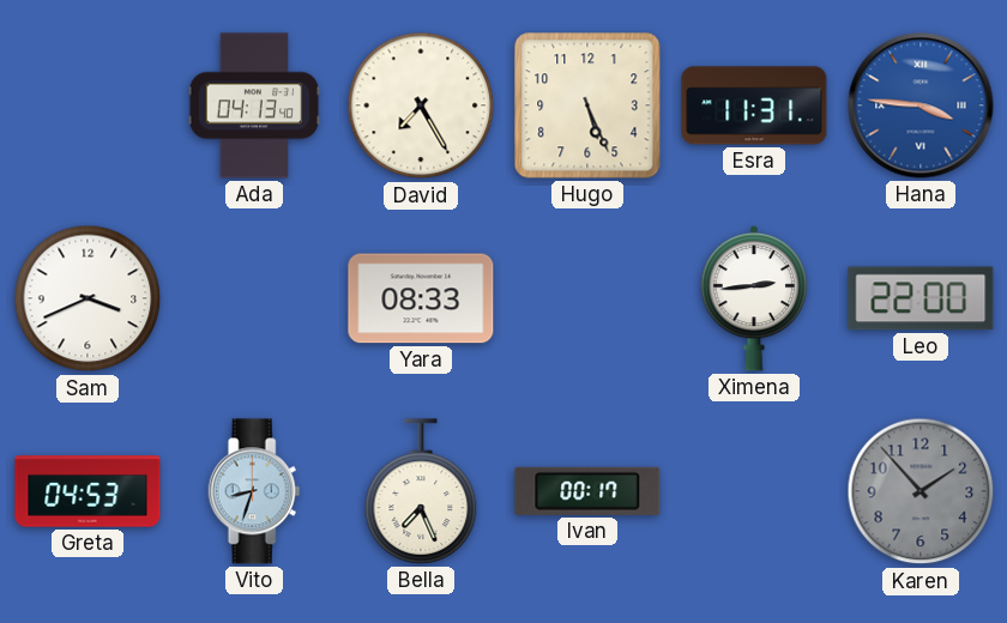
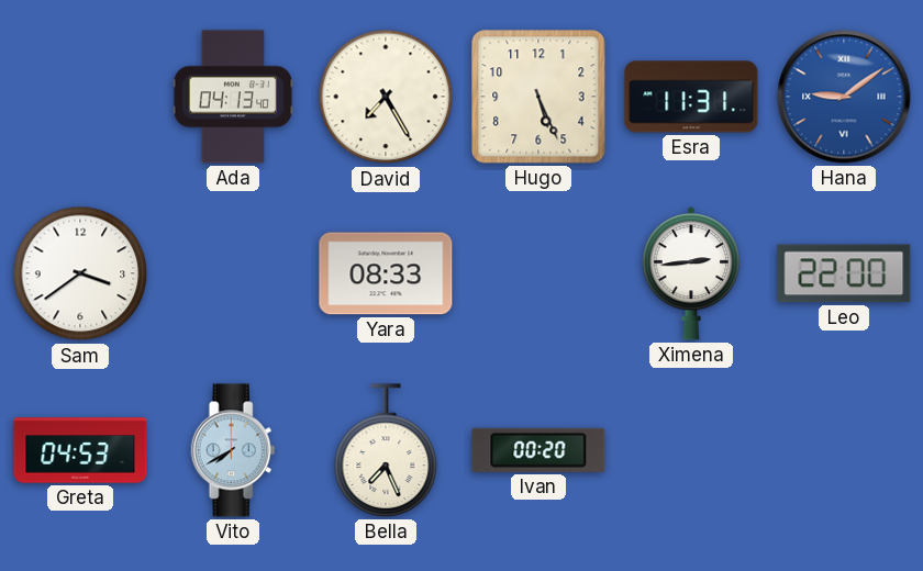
Hana: 3:46 -> 9:09 (844, 97)
Sam: 3:41 -> 3:39 (80, 273)
Vito: 8:33 -> 7:40 (233, 450)
Ivan: 00:17 -> 00:20 (538, 450)
Karen: 1:53 -> none (921, 491)
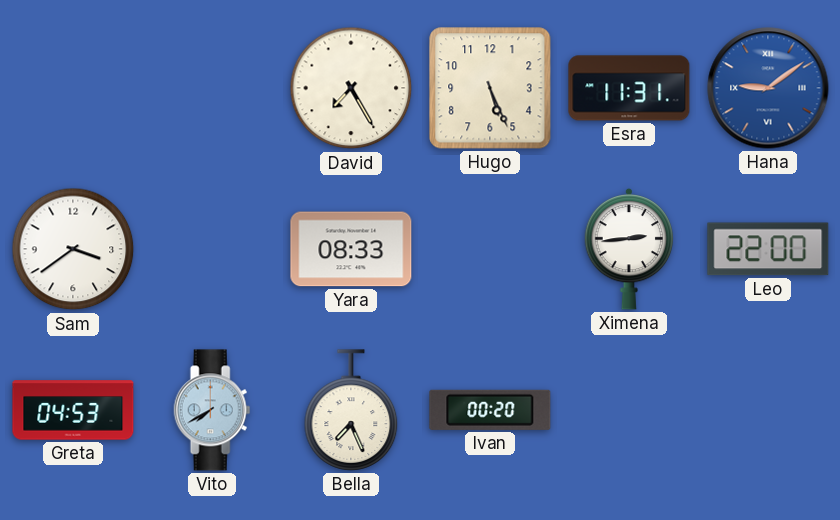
Ada: 04:13 -> none (233, 97)
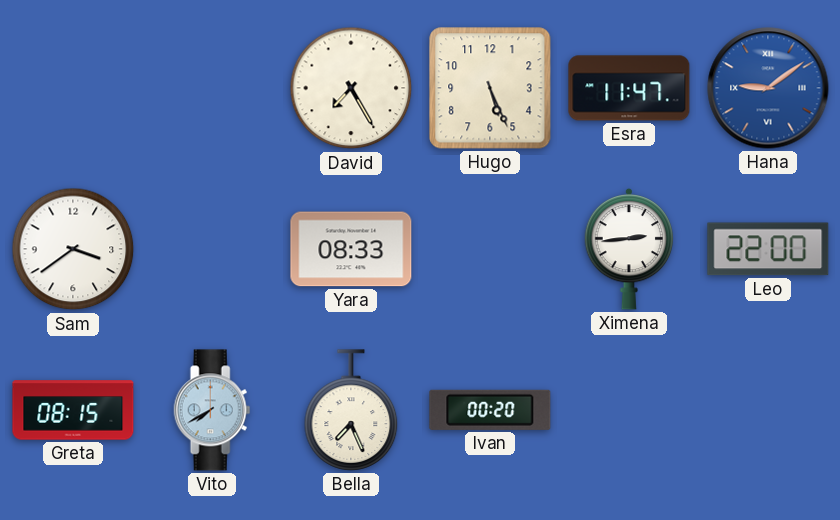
Esra: 11:31 -> 11:47 (629, 88)
Greta: 04:53 -> 08:15 (73, 410)
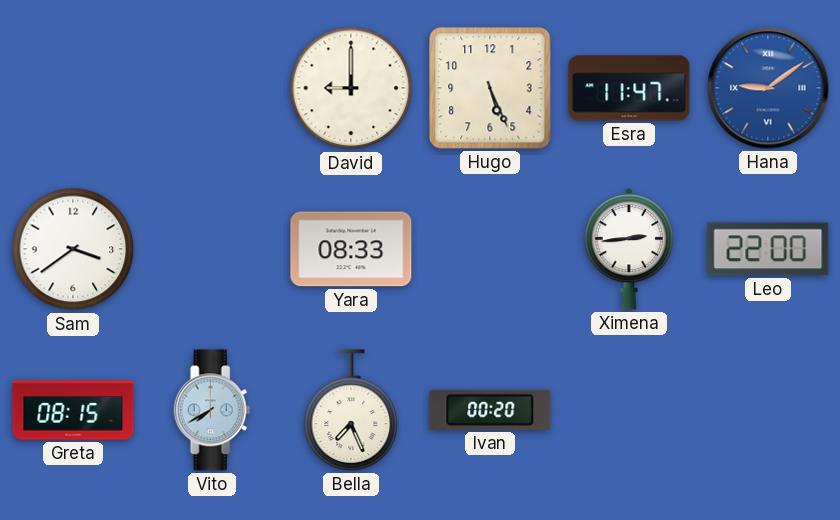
David: 7:25 -> 9:00 (351, 88)
